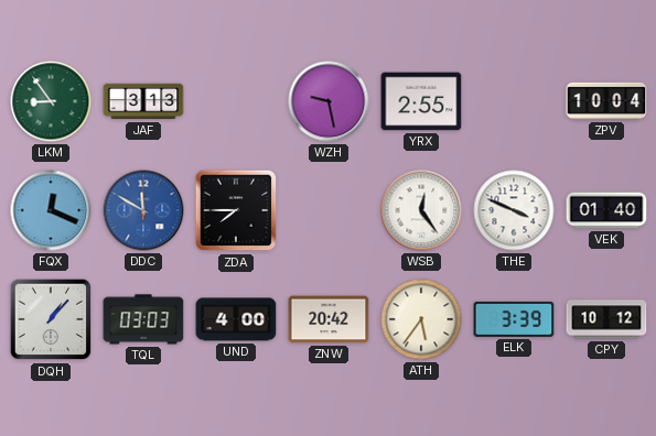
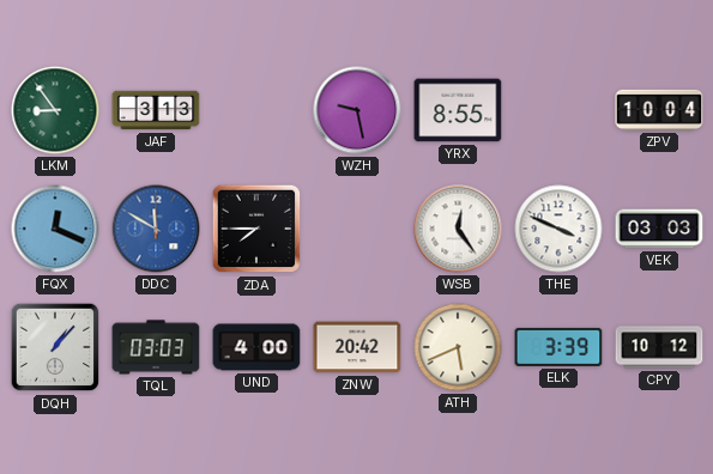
YRX: 2:55 -> 8:55 (458, 110)
VEK: 01:40 -> 03:03 (659, 229)
ATH: 5:36 -> 5:41 (458, 347)
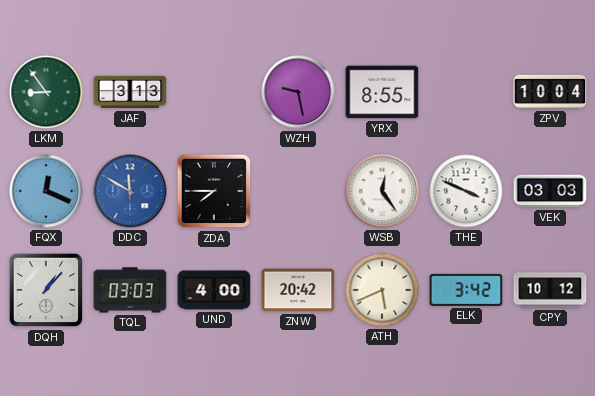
ELK: 3:39 -> 3:42 (466, 290)
